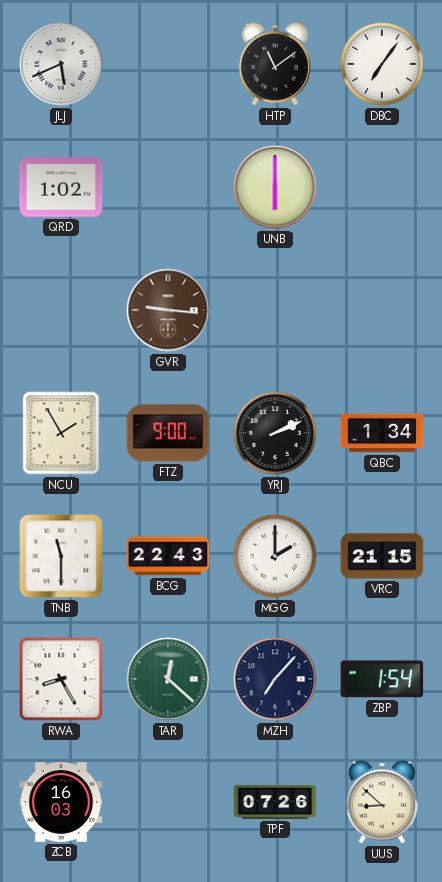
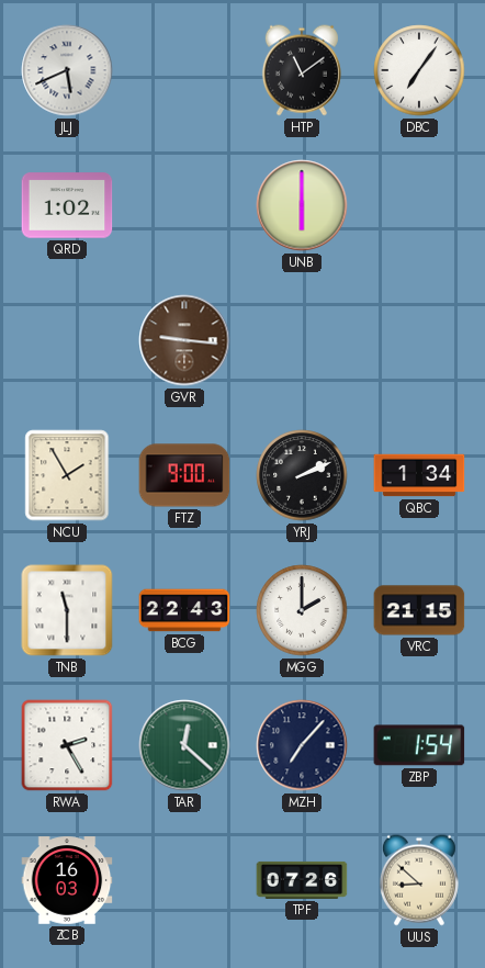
RWA: 8:25 -> 2:25 (67, 745)
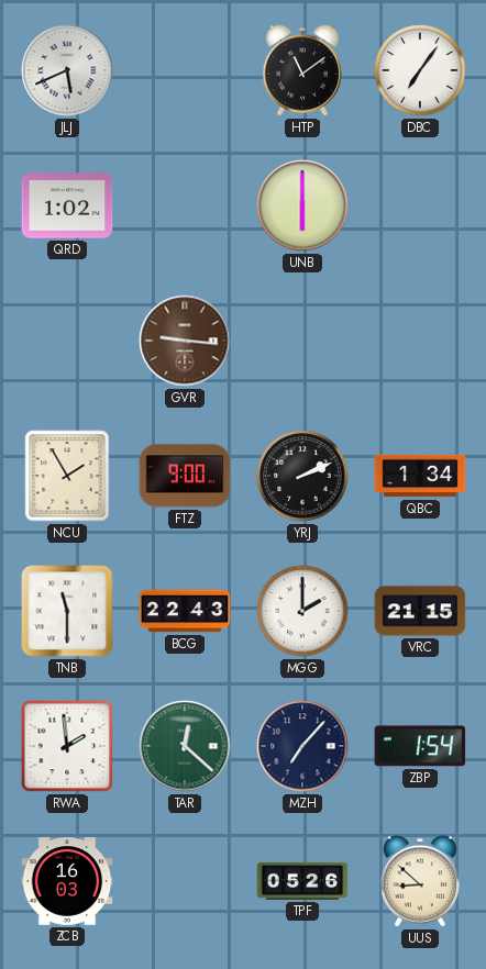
RWA: 2:25 -> 1:59 (67, 746)
TPF: 07:26 -> 05:26 (302, 881)
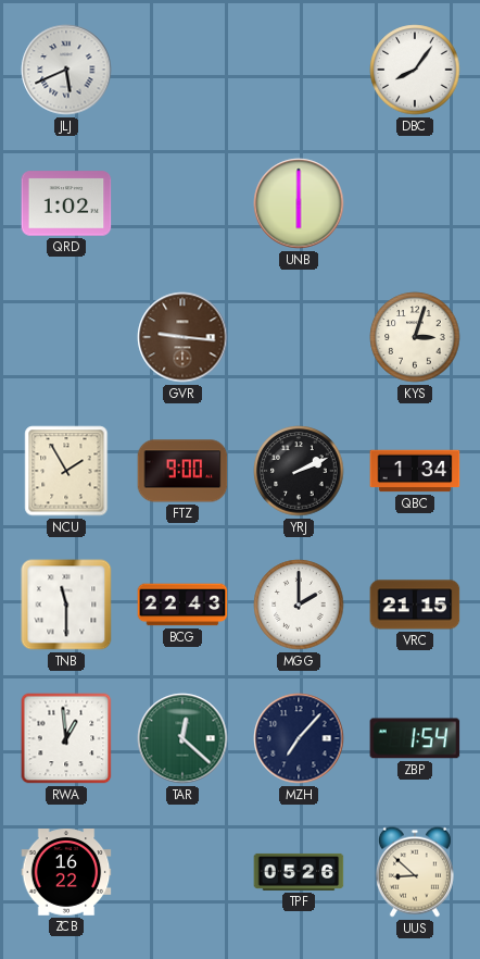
HTP: 11:09 -> none (302, 70)
DBC: 7:06 -> 8:06 (415, 70)
KYS: none -> 3:03 (415, 337)
RWA: 1:59 -> 12:59 (66, 738)
ZCB: 16:03 -> 16:22 (66, 872)
